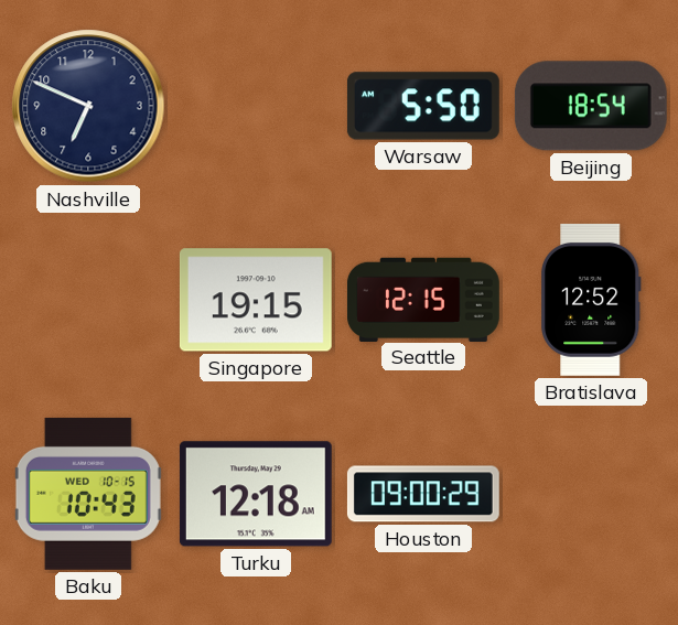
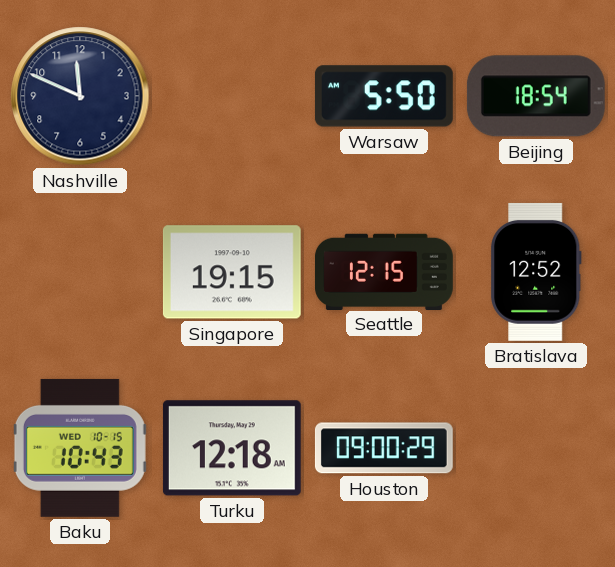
Nashville: 6:49 -> 11:49 (80, 96)
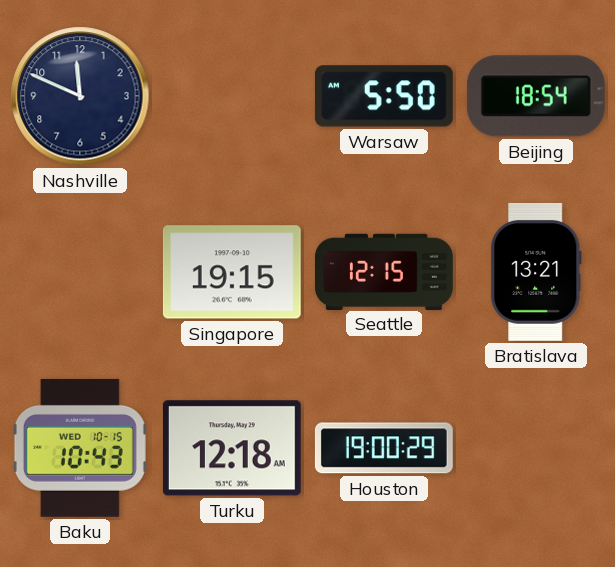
Bratislava: 12:52 -> 13:21 (537, 272)
Houston: 09:00 -> 19:00 (384, 448)
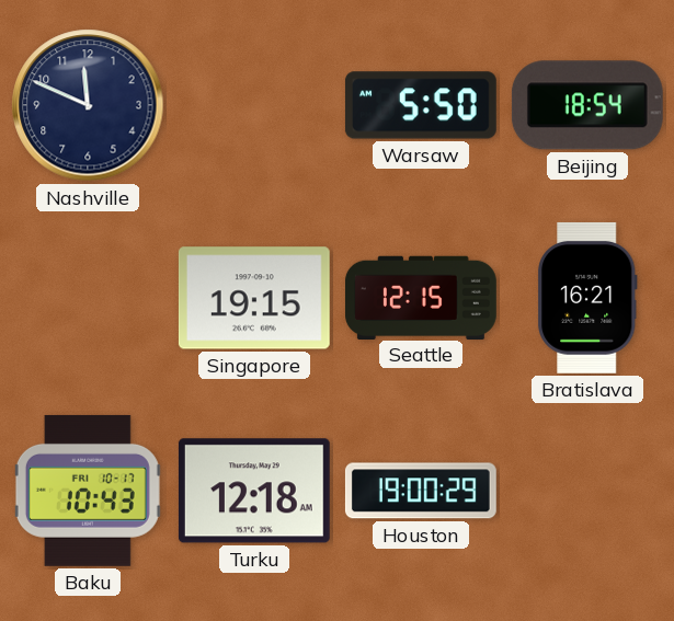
Bratislava: 13:21 -> 16:21 (589, 298)
Baku date: WED 10-15 -> FRI 10-17 (88, 491)
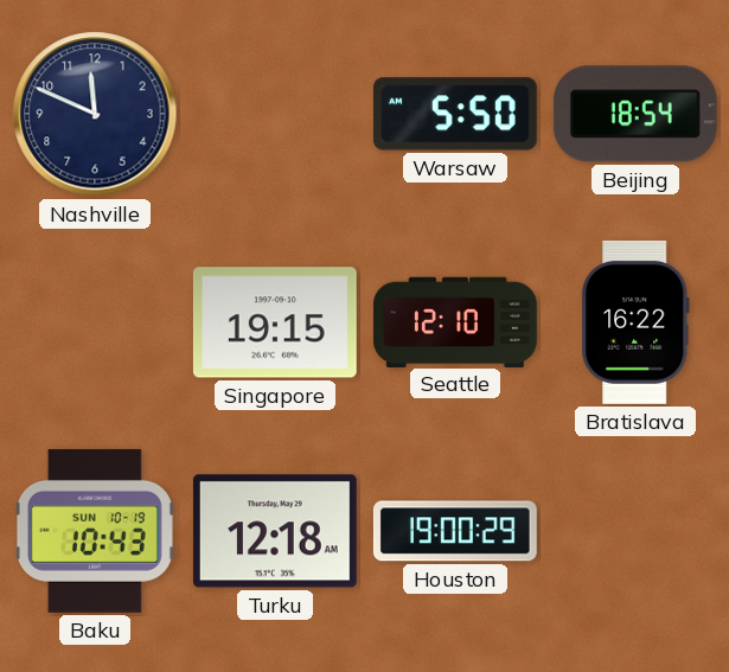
Seattle: 12:15 -> 12:10 (455, 321)
Bratislava: 16:21 -> 16:22 (637, 322)
Baku date: FRI 10-17 -> SUN 10-19 (95, 531)
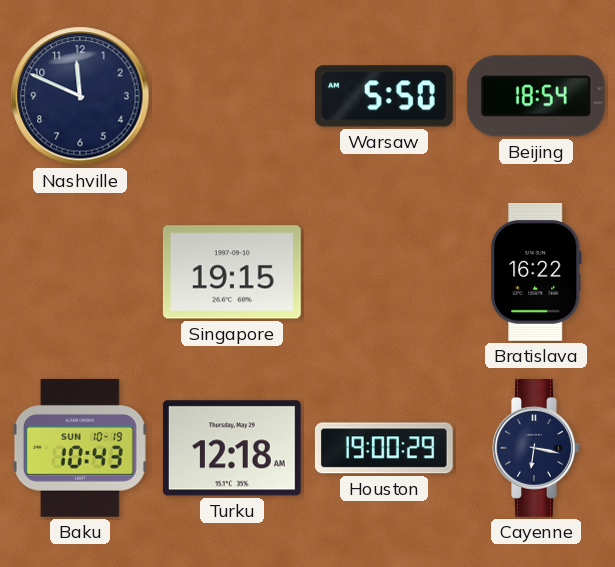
Seattle: 12:10 -> none (455, 321)
Cayenne: none -> 6:17 (536, 448)
